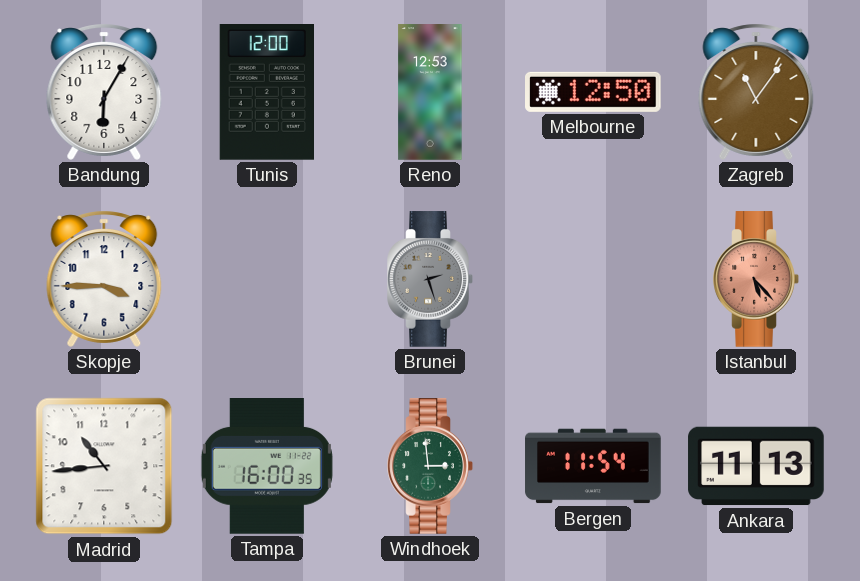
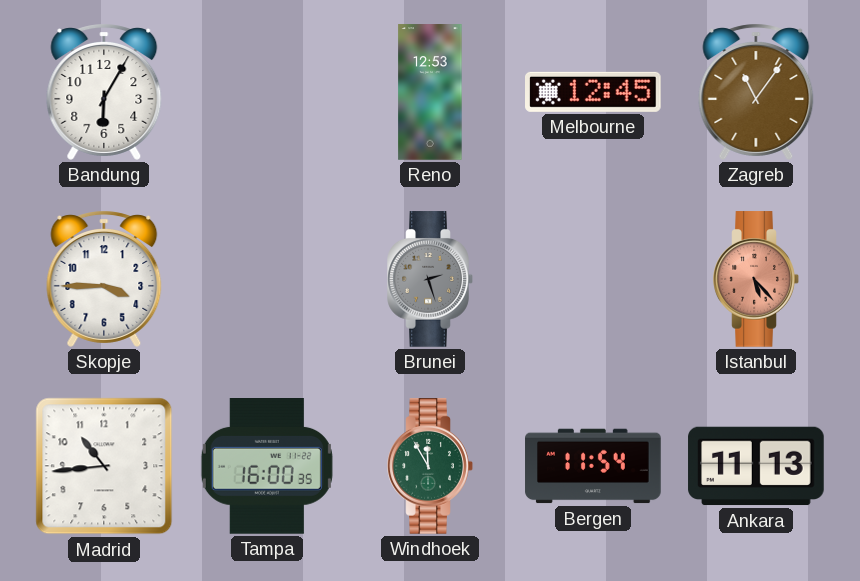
Tunis: 12:00 -> none (266, 93)
Melbourne: 12:50 -> 12:45 (594, 92)
Windhoek: 2:59 -> 11:55 (430, 466)
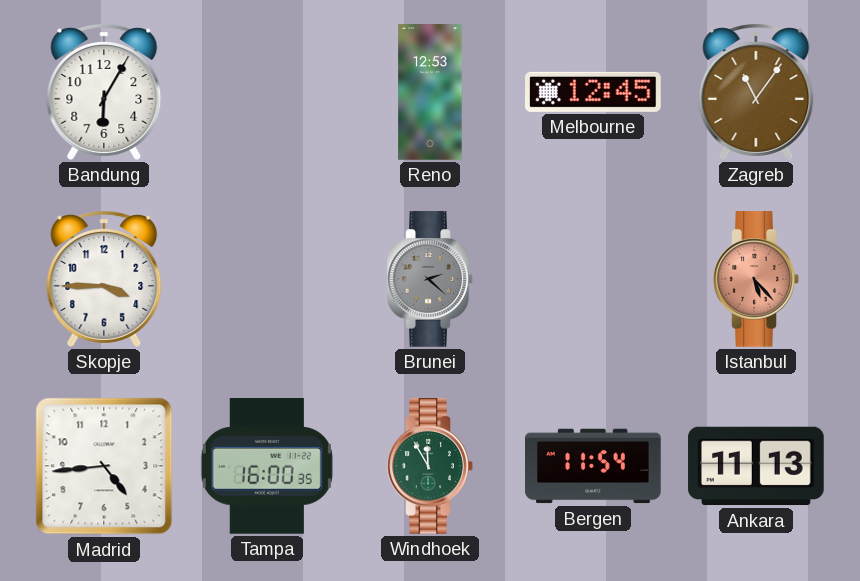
Brunei: 2:27 -> 2:22 (430, 279)
Madrid: 10:44 -> 4:44 (104, 466)
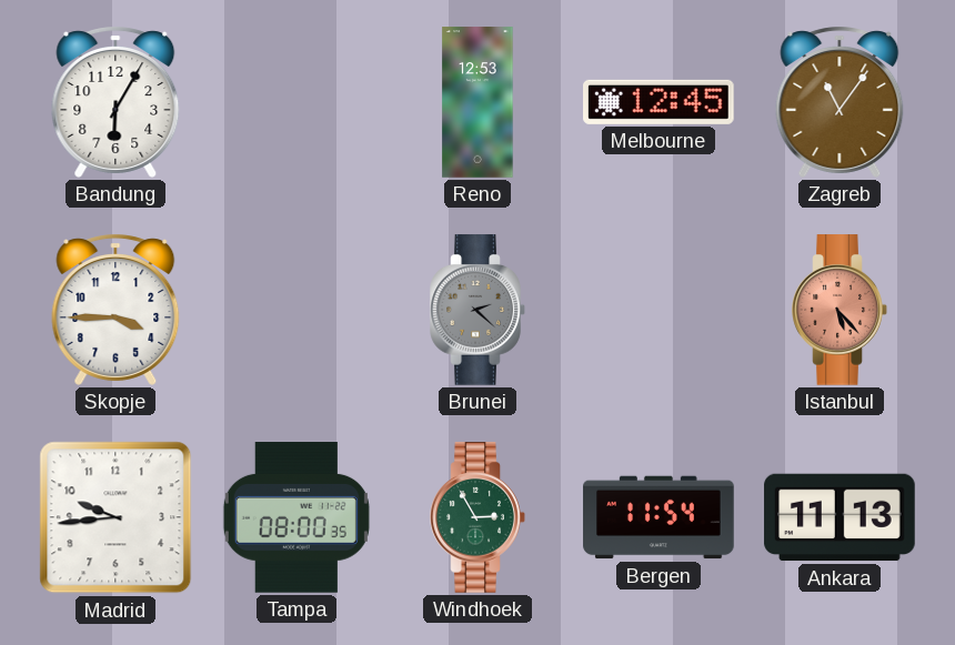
Madrid: 4:44 -> 9:44 (115, 517)
Tampa: 16:00 -> 08:00 (296, 518)
Windhoek: 11:55 -> 2:55 (477, 517)
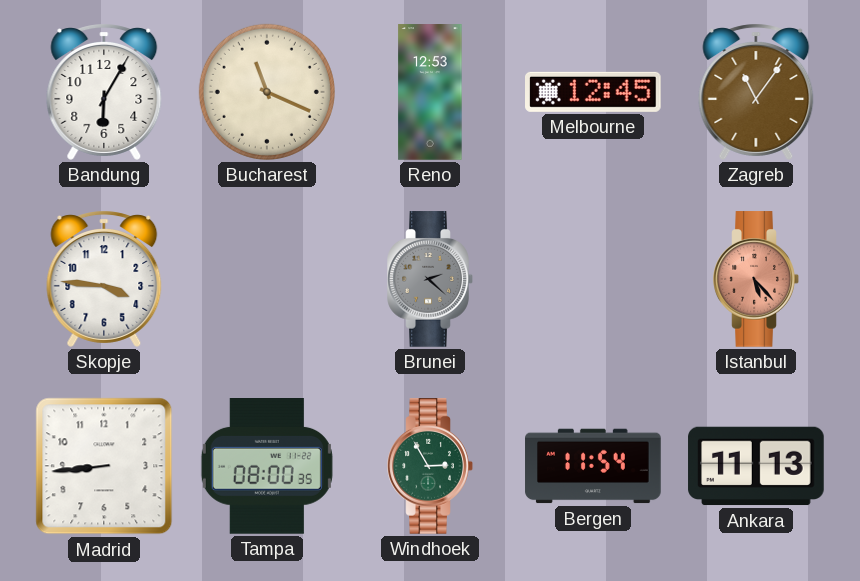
Bucharest: none -> 11:19 (267, 92)
Skopje: 3:45 -> 3:46 (104, 279)
Madrid: 9:44 -> 8:44 (104, 466)
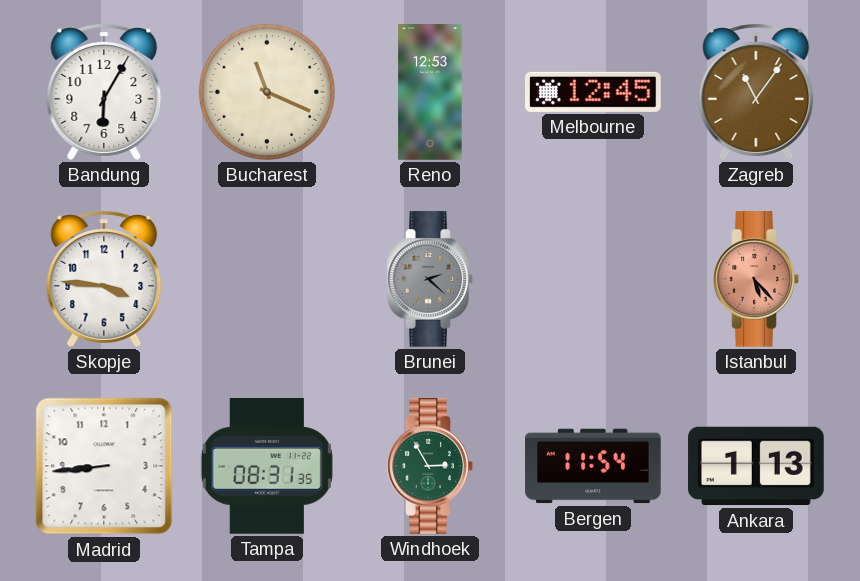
Tampa: 08:00 -> 08:31 (267, 467)
Ankara: 11:13 -> 1:13 (756, 466)
